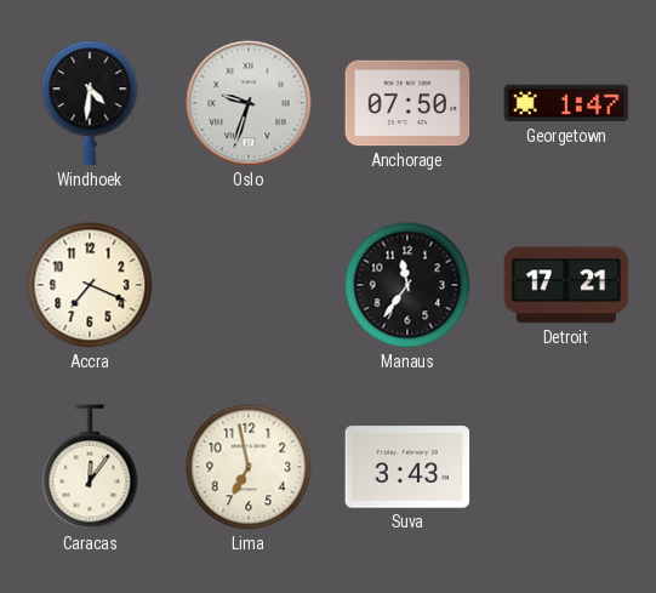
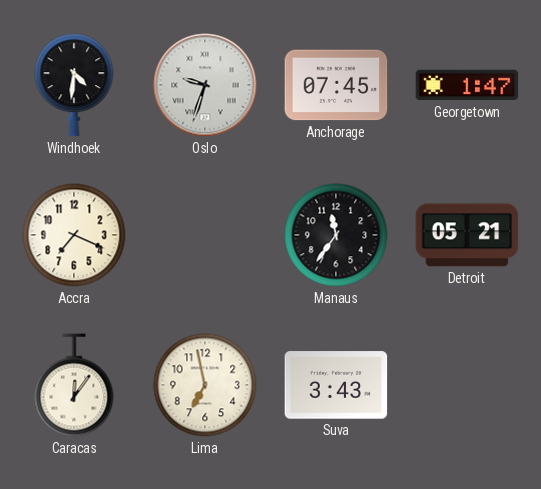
Anchorage: 07:50 -> 07:45 (336, 85)
Detroit: 17:21 -> 05:21 (467, 235)
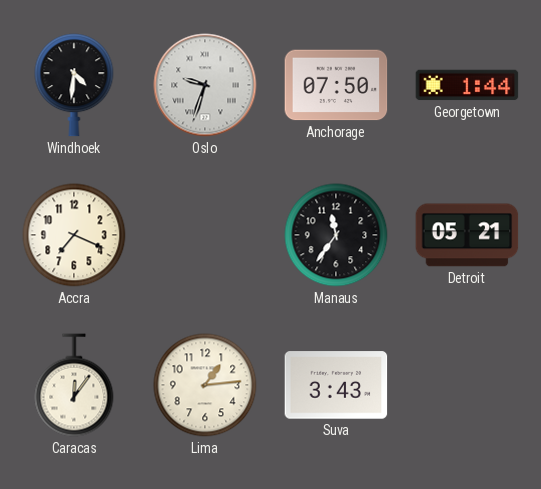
Anchorage: 07:45 -> 07:50 (336, 85)
Georgetown: 1:47 -> 1:44 (467, 85)
Lima: 6:58 -> 1:14 (205, 385)
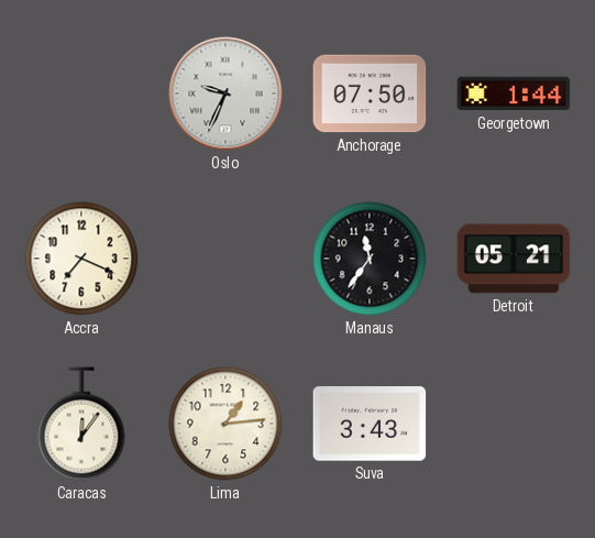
Windhoek: 4:31 -> none (74, 85)
Oslo: 9:33 -> 9:34 (225, 94)
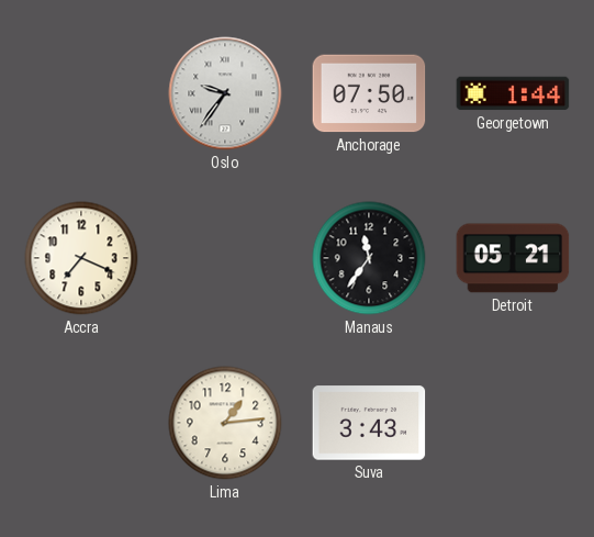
Oslo: 9:34 -> 9:36 (225, 93)
Caracas: 12:06 -> none (81, 424)
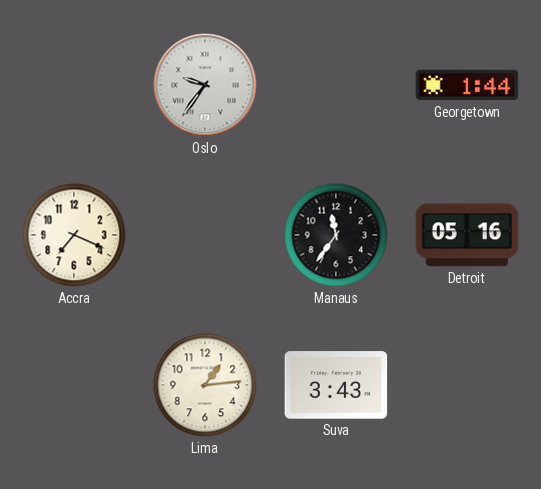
Anchorage: 07:50 -> none (369, 93)
Detroit: 05:21 -> 05:16 (467, 235)
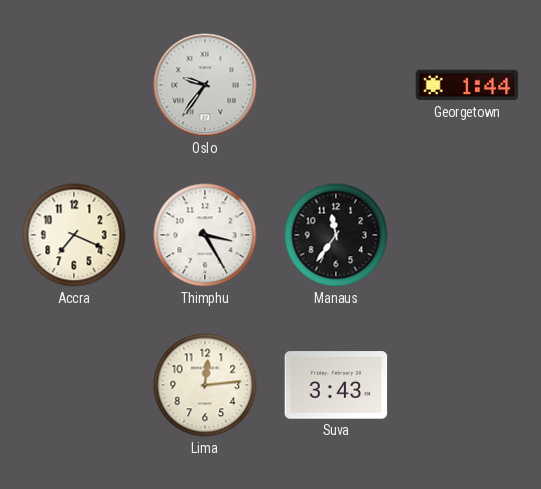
Thimphu: none -> 3:25 (205, 235)
Detroit: 05:16 -> none (467, 235)
Lima: 1:14 -> 12:14 (205, 385)
